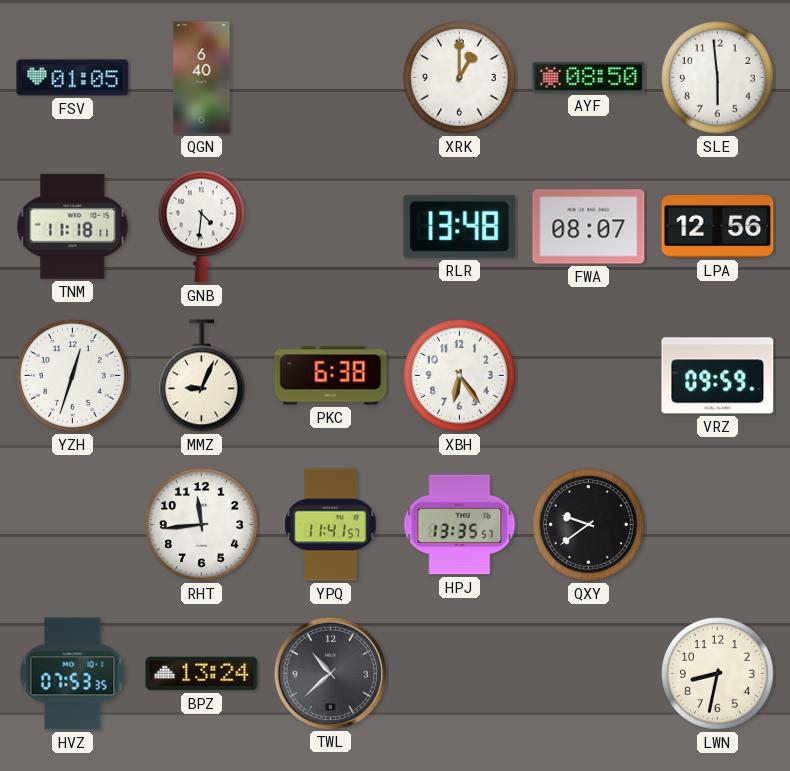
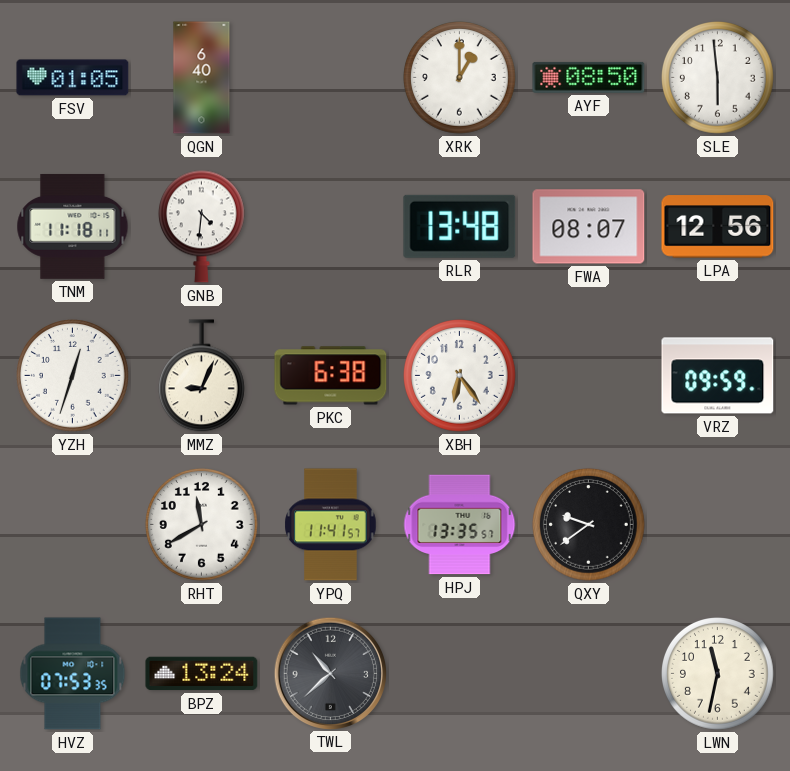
RHT: 11:44 -> 11:40 (202, 525)
LWN: 8:32 -> 11:32 (718, 674)
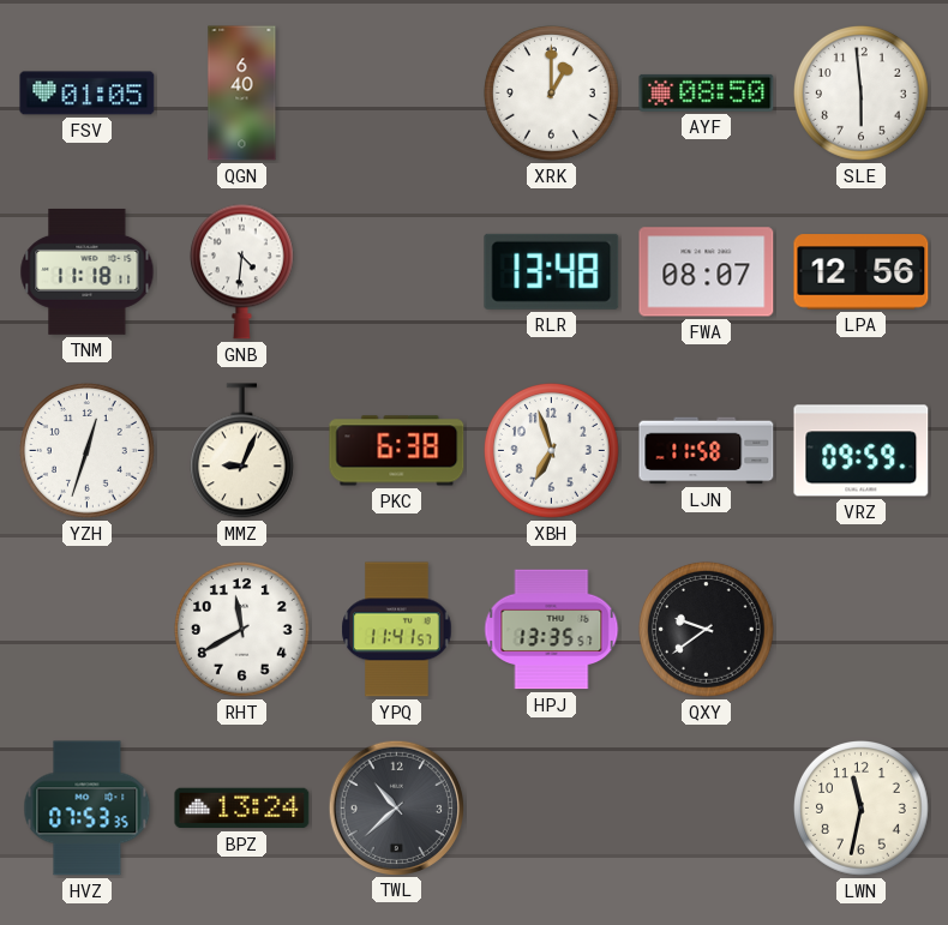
XBH: 6:24 -> 6:57 (552, 451)
LJN: none -> 11:58 (707, 451)
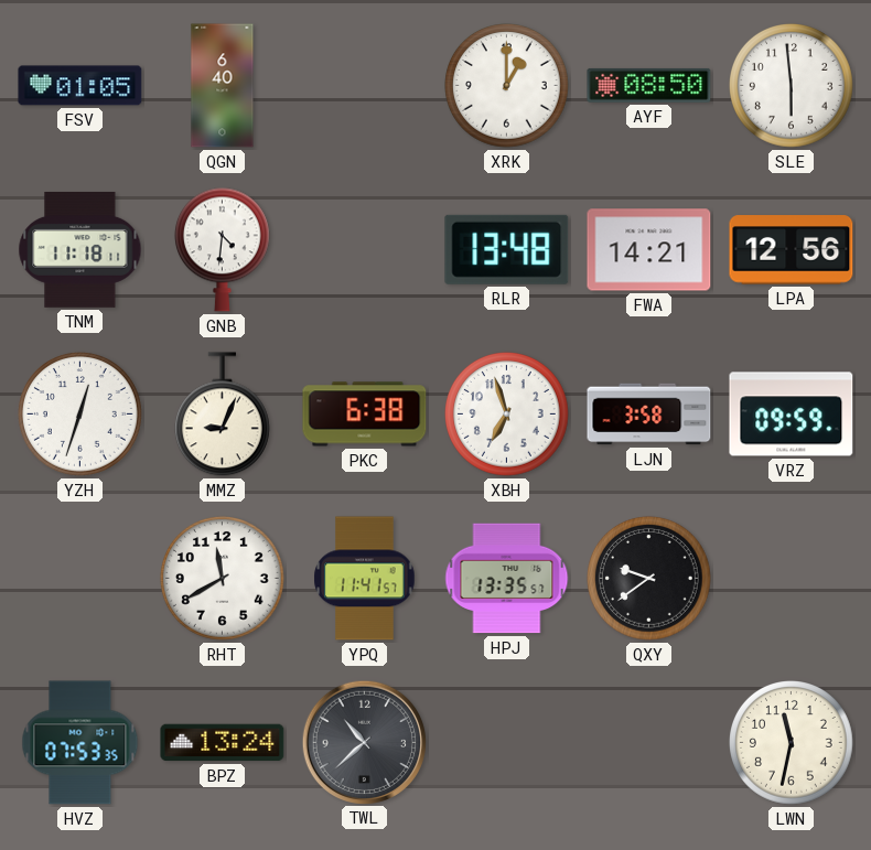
FWA: 08:07 -> 14:21 (649, 250)
LJN: 11:58 -> 3:58 (649, 415)
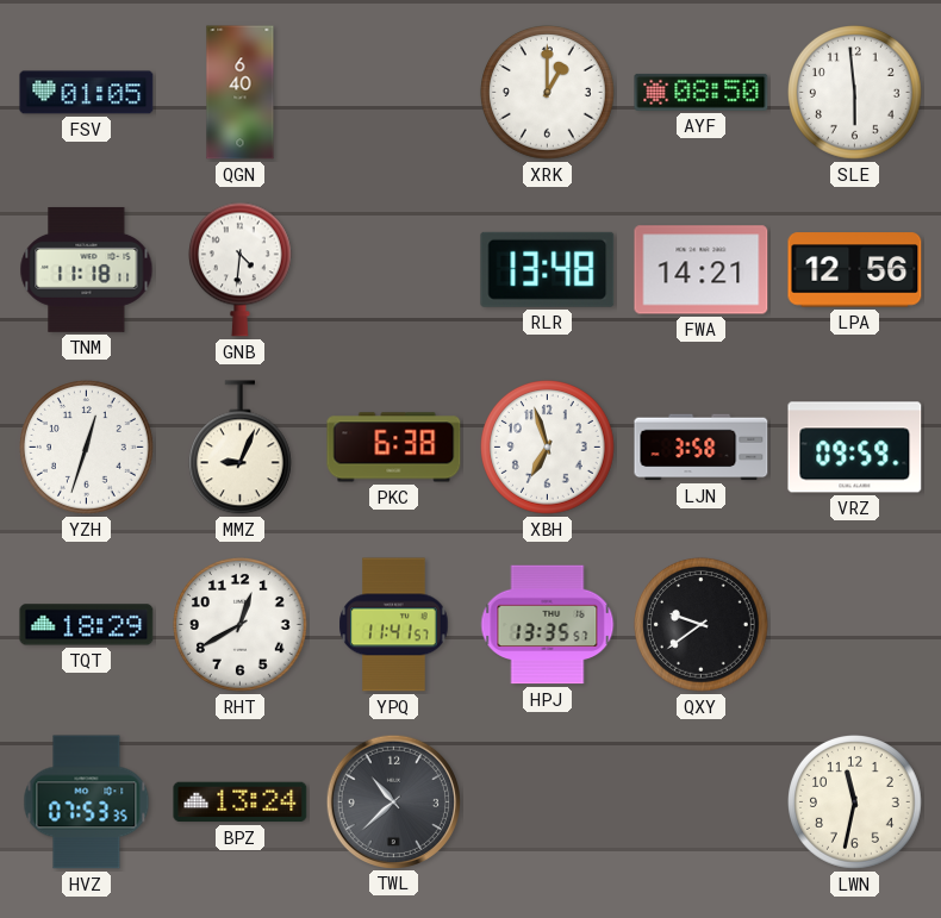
TQT: none -> 18:29 (87, 625)
RHT: 11:40 -> 12:40 (241, 625)
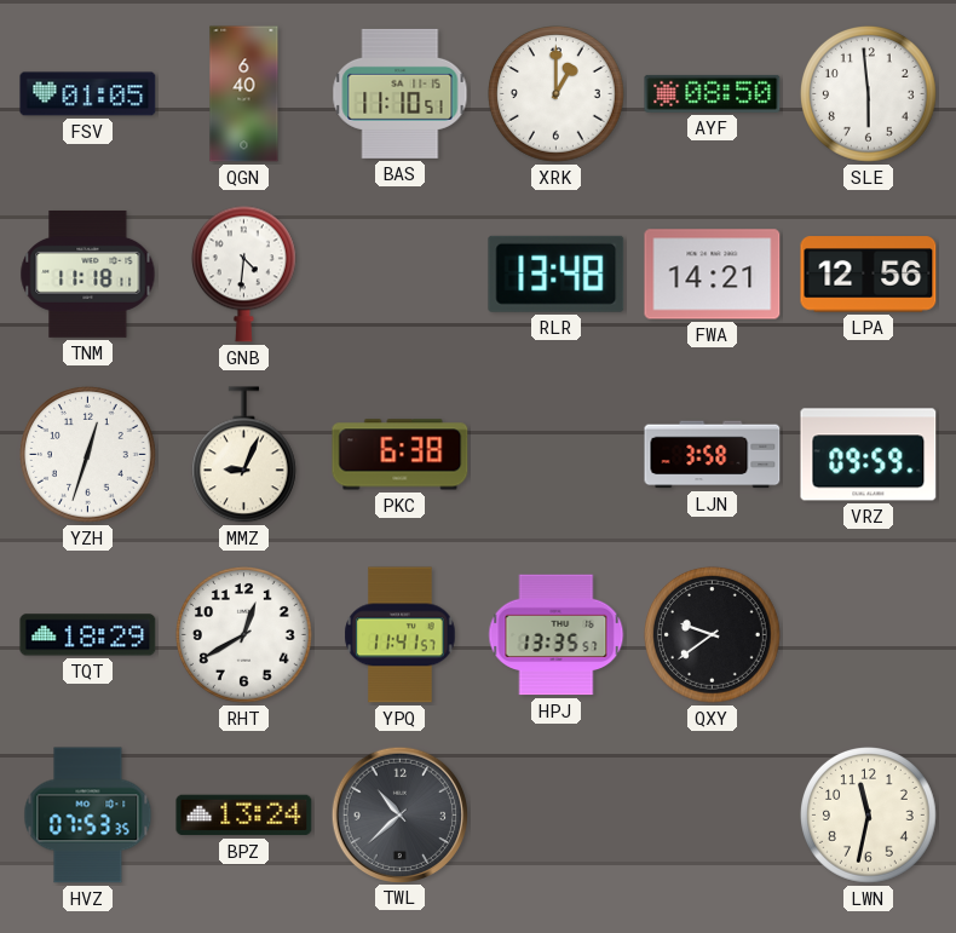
BAS: none -> 11:10 (401, 93)
XBH: 6:57 -> none (548, 448)
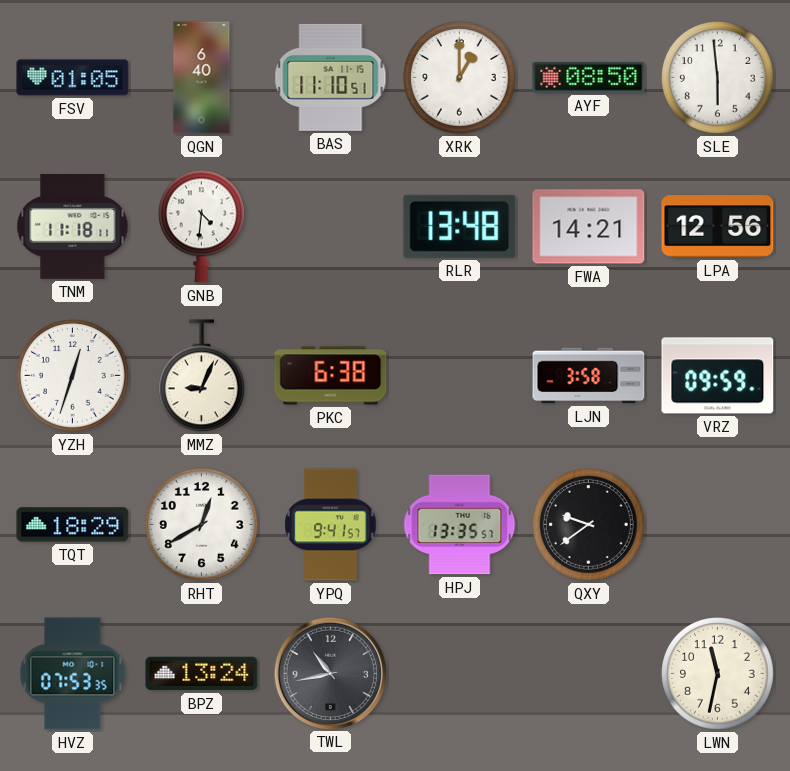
YPQ: 11:41 -> 9:41 (331, 525)
TWL: 10:38 -> 10:43 (330, 673)
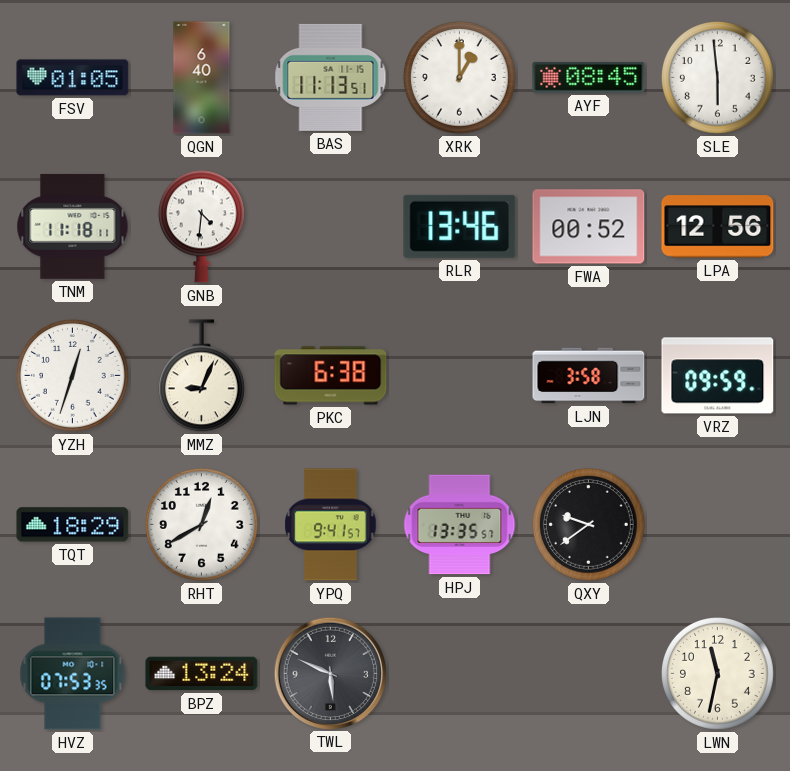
BAS: 11:10 -> 11:13 (331, 77)
AYF: 08:50 -> 08:45 (589, 77)
RLR: 13:48 -> 13:46 (460, 226)
FWA: 14:21 -> 00:52 (589, 227)
TWL: 10:43 -> 5:49 (330, 673)
